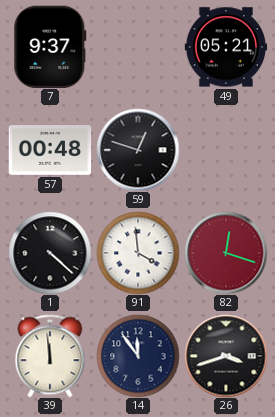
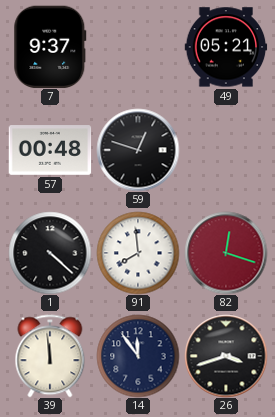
91: 3:59 -> 7:59 (138, 253)
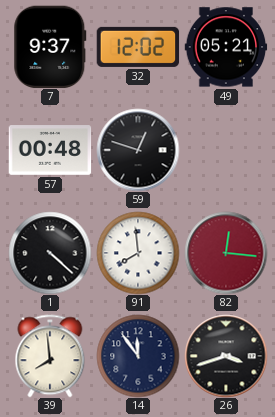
32: none -> 12:02 (138, 47)
82: 12:18 -> 12:16 (226, 253)
39: 11:59 -> 7:59 (50, 356)
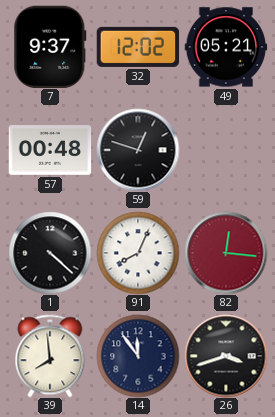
91: 7:59 -> 8:04 (138, 253)
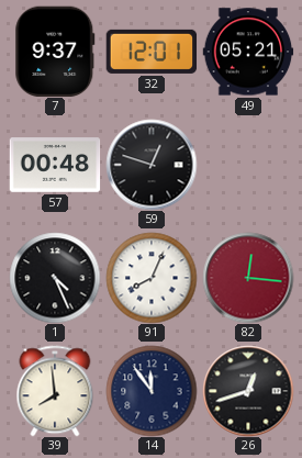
32: 12:02 -> 12:01 (152, 52)
1: 4:22 -> 4:26 (55, 278)
26: 3:42 -> 12:42 (248, 391)
